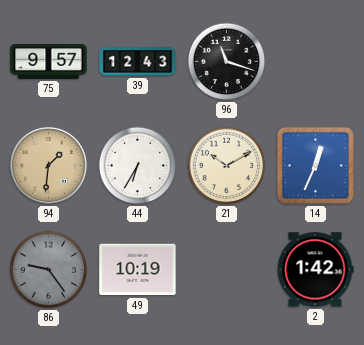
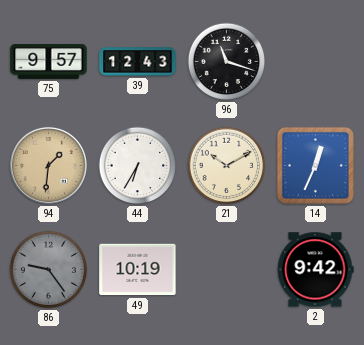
2: 1:42 -> 9:42 (315, 270)
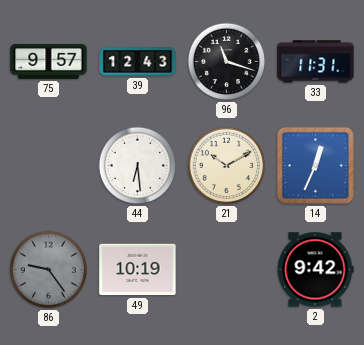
33: none -> 11:31 (316, 62)
94: 1:31 -> none (48, 165)
44: 6:35 -> 6:29 (138, 166)
